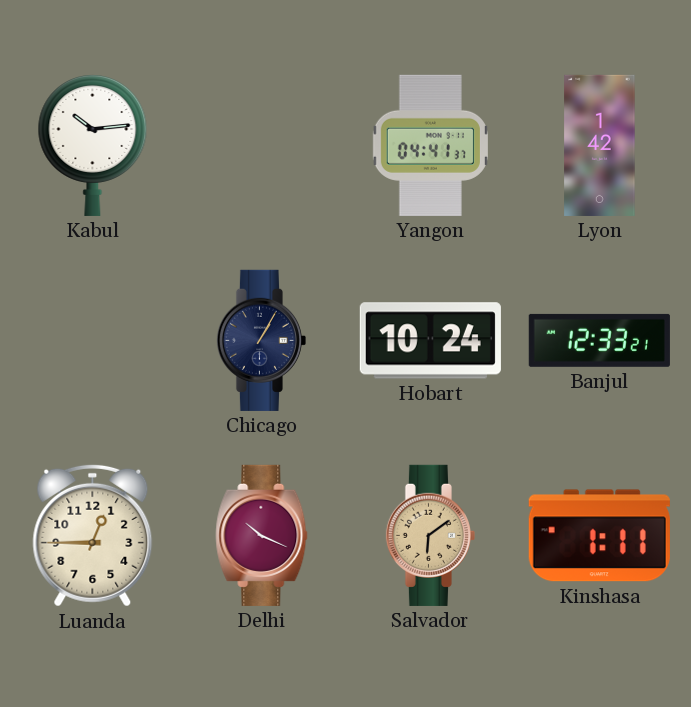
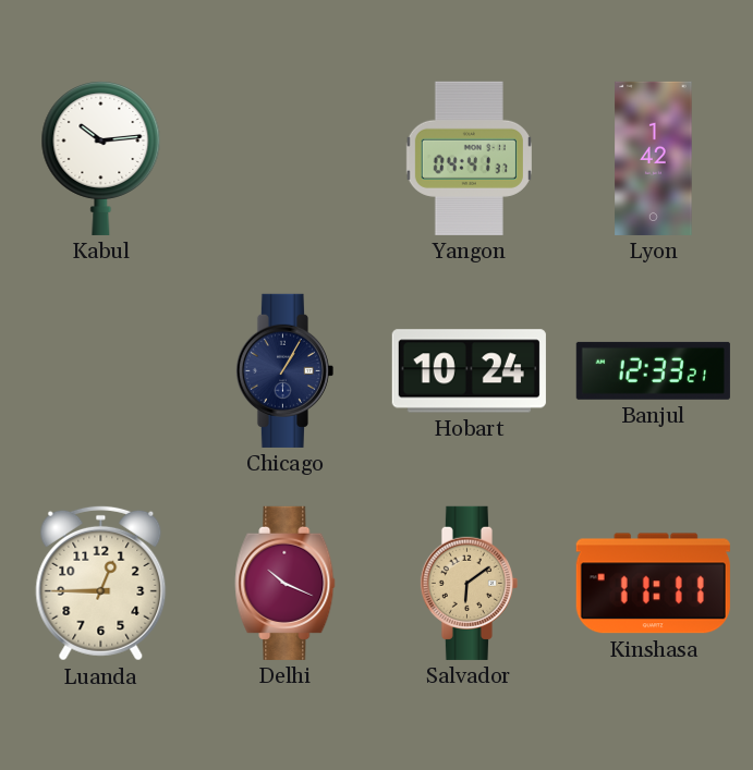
Kinshasa: 1:11 -> 11:11 (653, 584)
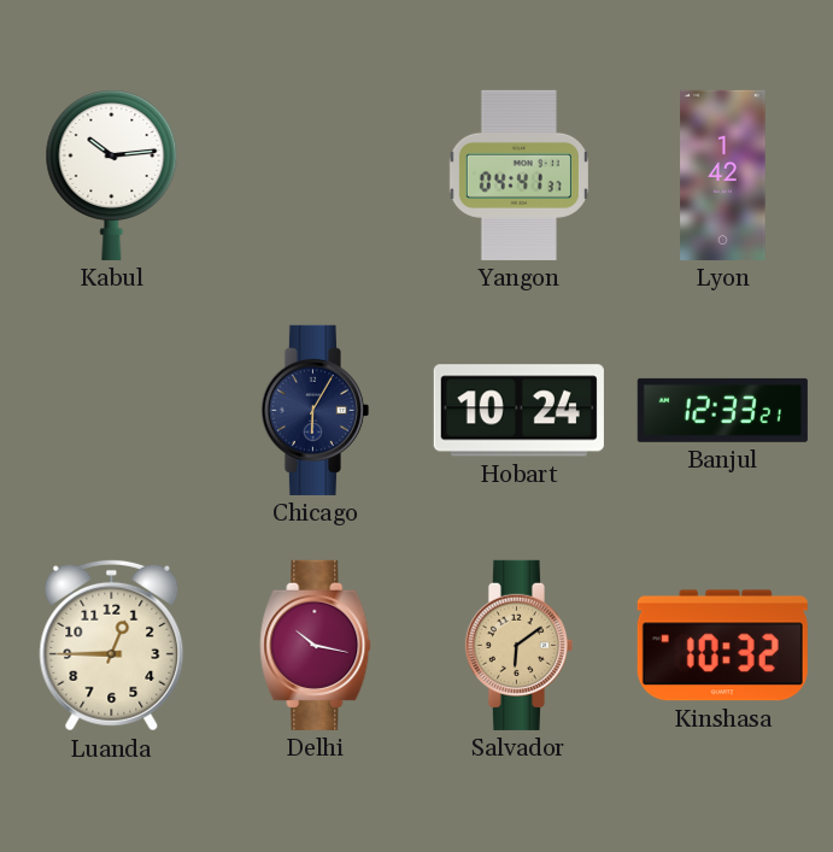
Chicago: 1:05 -> 6:05 (315, 410)
Delhi: 10:19 -> 10:17 (316, 645)
Kinshasa: 11:11 -> 10:32 (722, 646)
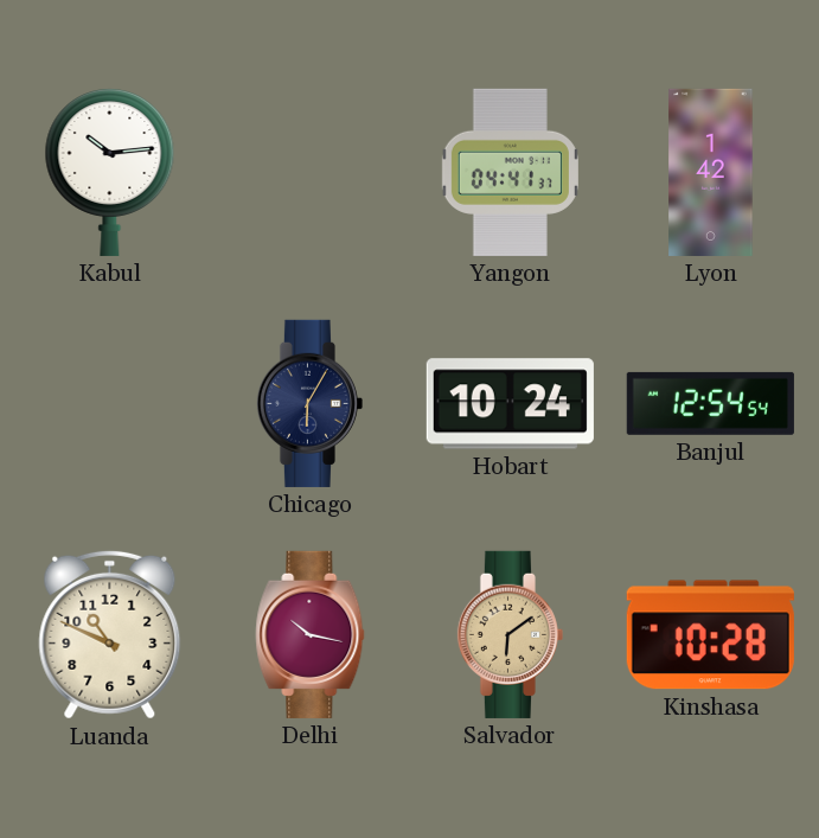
Banjul: 12:33 -> 12:54 (710, 403)
Luanda: 12:45 -> 10:49 (110, 634)
Kinshasa: 10:32 -> 10:28 (710, 635)
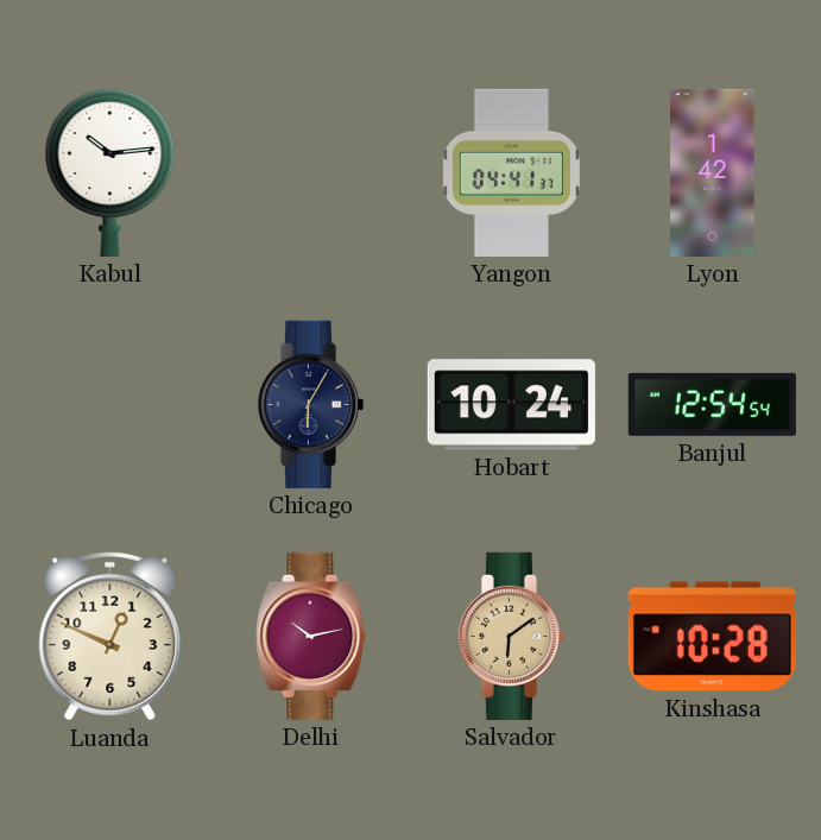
Luanda: 10:49 -> 12:49 (110, 636)
Delhi: 10:17 -> 10:13 (311, 636)
